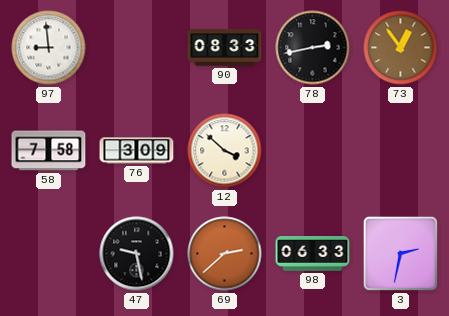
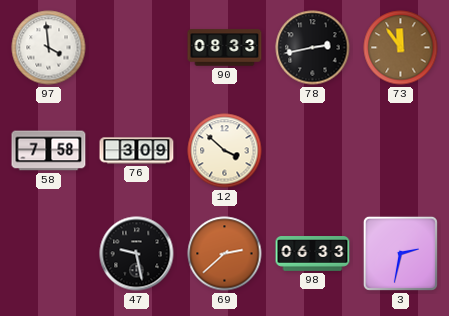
97: 8:59 -> 3:59 (49, 48)
73: 12:54 -> 11:54 (401, 48)
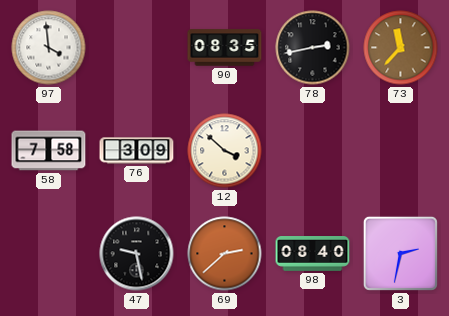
90: 08:33 -> 08:35 (225, 48)
73: 11:54 -> 11:37 (401, 48)
98: 06:33 -> 08:40 (313, 254)
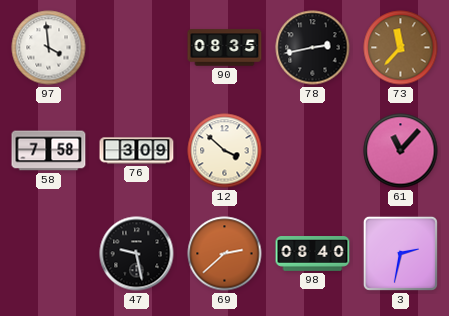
61: none -> 11:07 (401, 151)
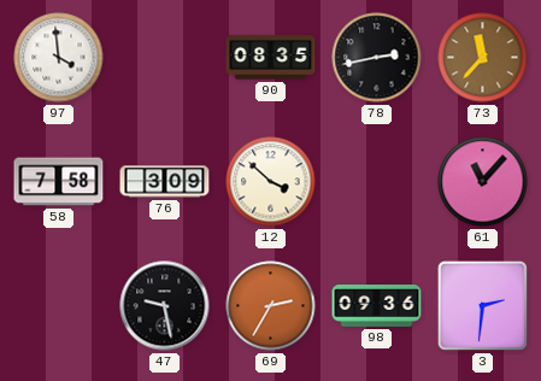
69: 2:38 -> 2:35 (271, 306)
98: 08:40 -> 09:36 (377, 306)
3: 2:32 -> 2:31 (482, 305)
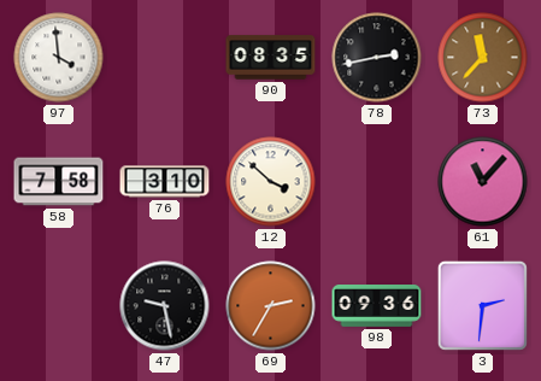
76: 3:09 -> 3:10 (165, 182)
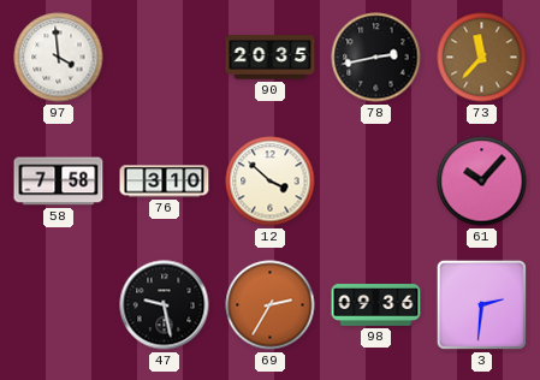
90: 08:35 -> 20:35 (271, 58)
61: 11:07 -> 10:07 (482, 182)
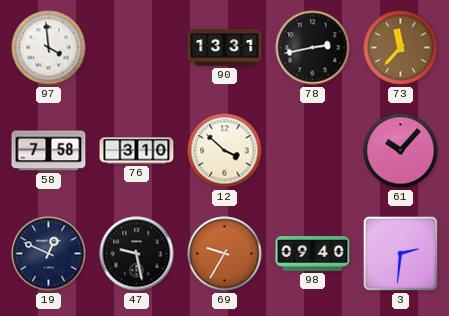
90: 20:35 -> 13:31 (225, 48)
19: none -> 12:49 (49, 254)
69: 2:35 -> 9:35 (225, 254)
98: 09:36 -> 09:40 (313, 254)
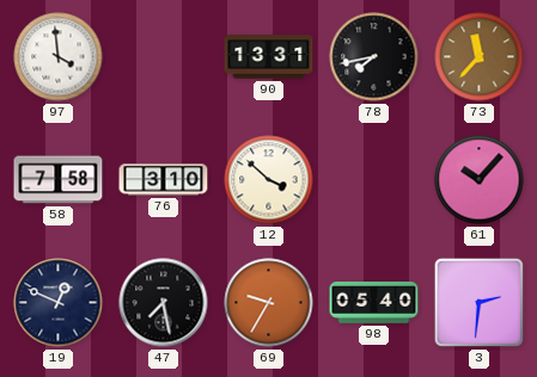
78: 2:43 -> 7:43 (374, 57)
47: 9:28 -> 7:28 (164, 303)
98: 09:40 -> 05:40 (374, 303)
